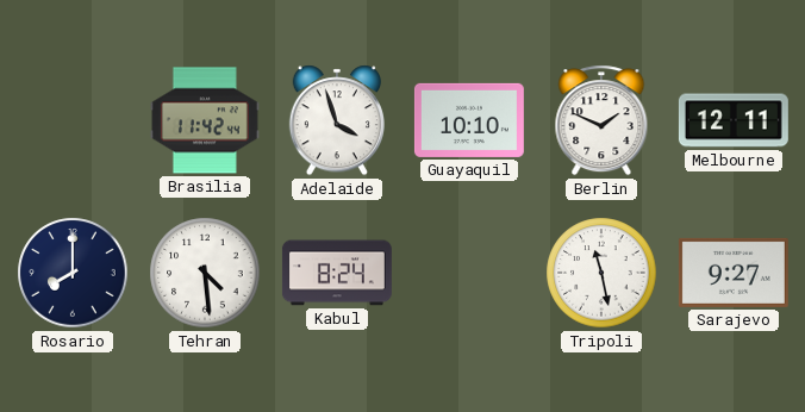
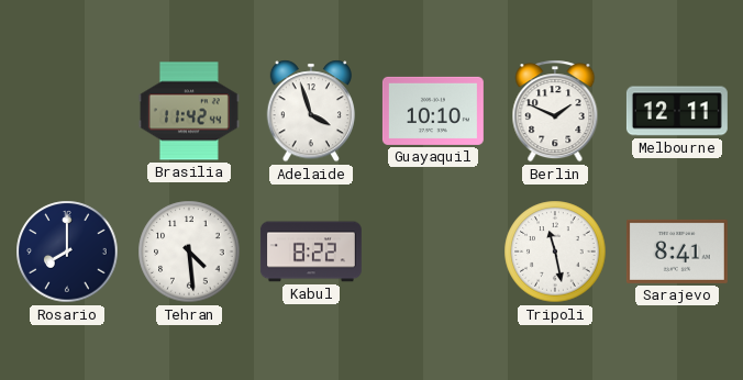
Kabul: 8:24 -> 8:22 (311, 252)
Sarajevo: 9:27 -> 8:41 (677, 252)
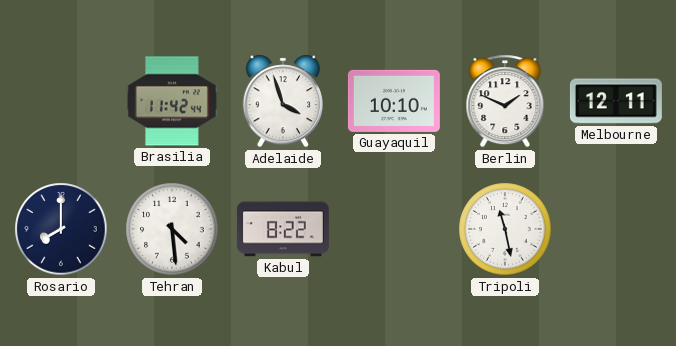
Sarajevo: 8:41 -> none (677, 252)
